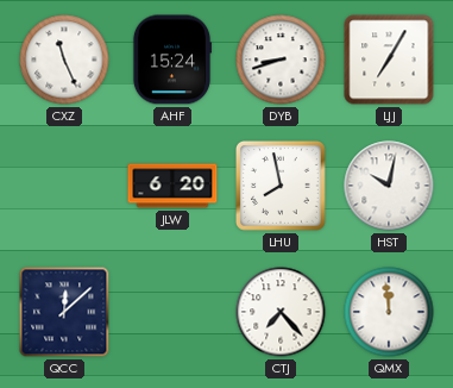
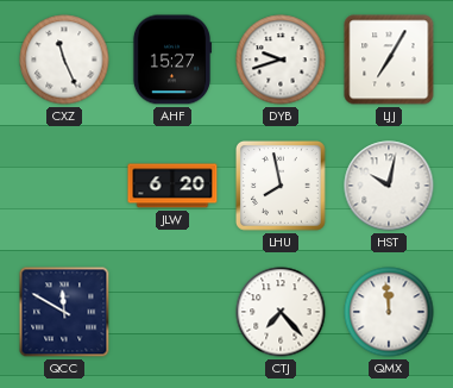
AHF: 15:24 -> 15:27 (171, 60)
DYB: 8:42 -> 9:42 (281, 60)
QCC: 12:08 -> 11:50 (64, 312)
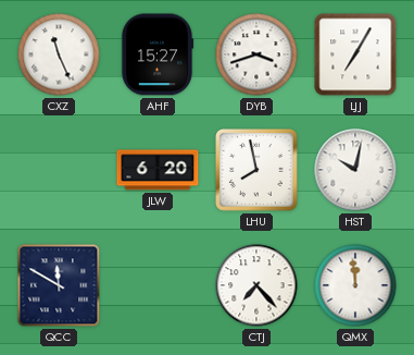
DYB: 9:42 -> 3:42 (256, 54)
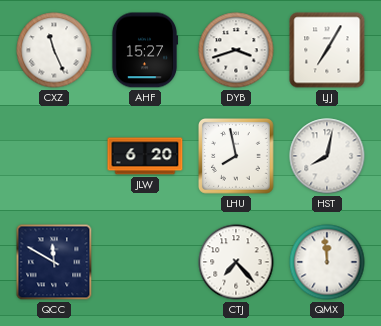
HST: 10:02 -> 8:02 (327, 156)
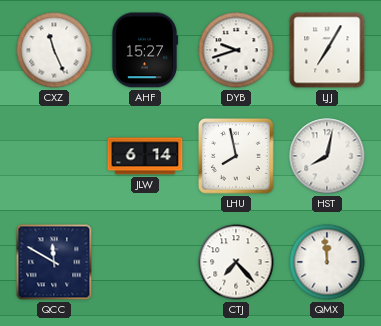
DYB: 3:42 -> 9:42 (236, 50)
JLW: 6:20 -> 6:14 (145, 156)
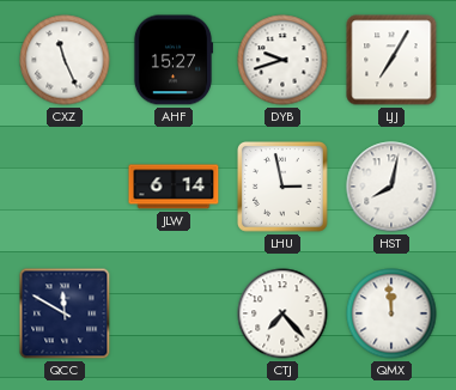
LHU: 7:58 -> 2:58 (284, 188)
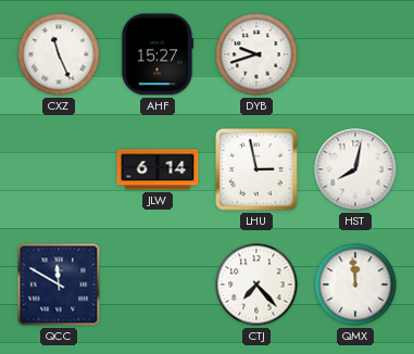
LJJ: 7:05 -> none (391, 60)
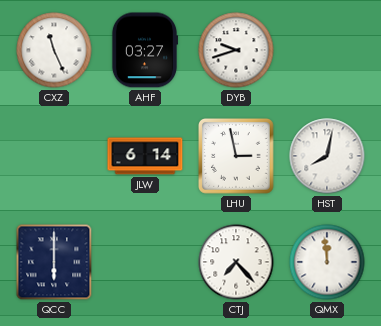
AHF: 15:27 -> 03:27 (144, 50)
QCC: 11:50 -> 6:00 (54, 262)
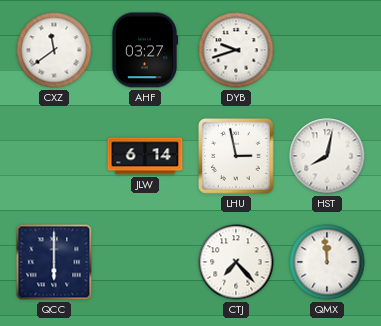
CXZ: 11:26 -> 11:39 (54, 50)
